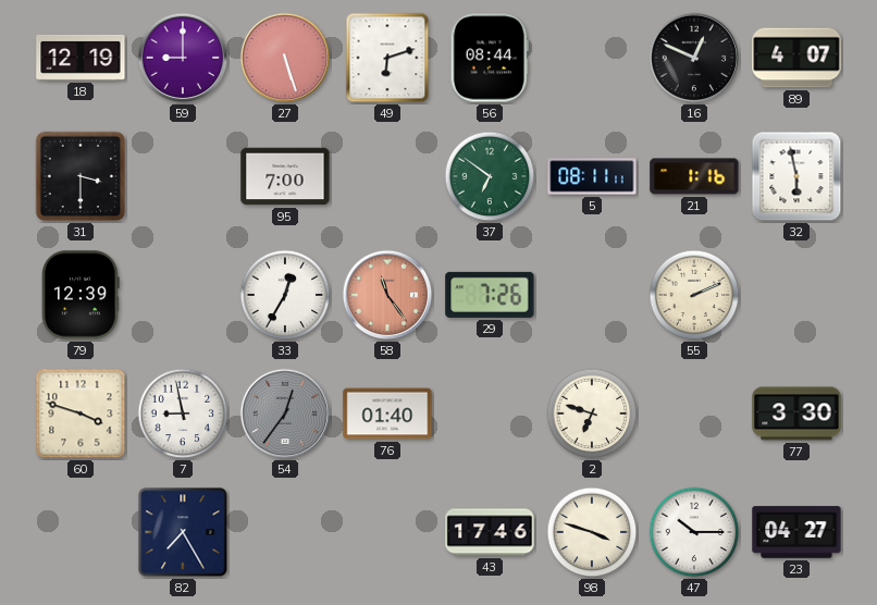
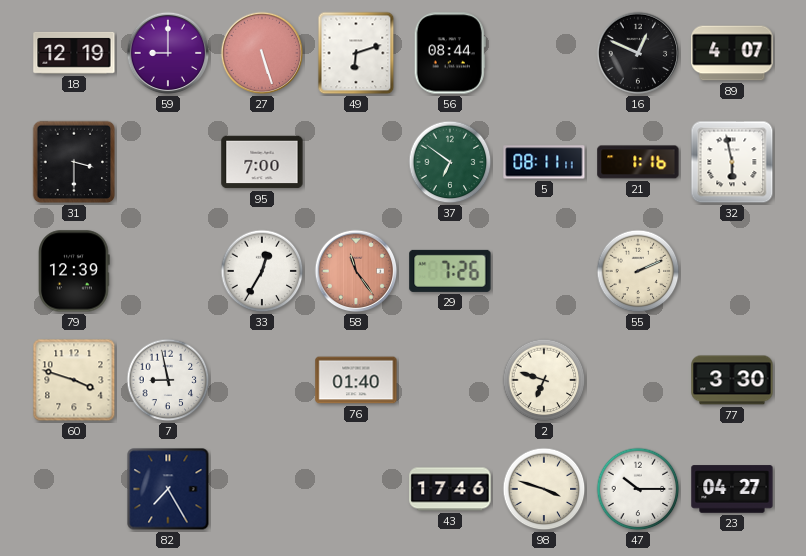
54: 12:36 -> none (285, 413)
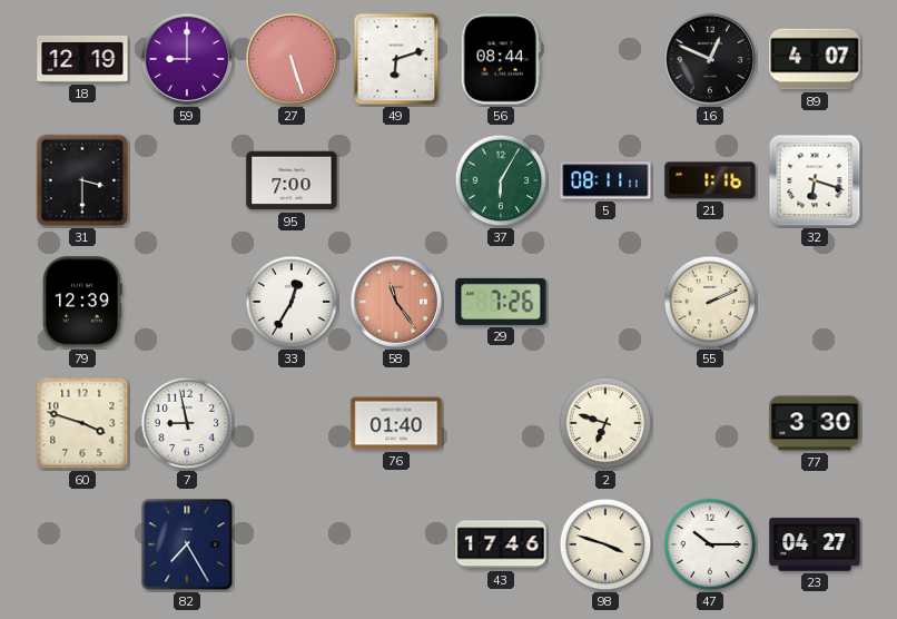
37: 6:51 -> 6:05 (501, 180)
32: 5:58 -> 6:18 (815, 180)
